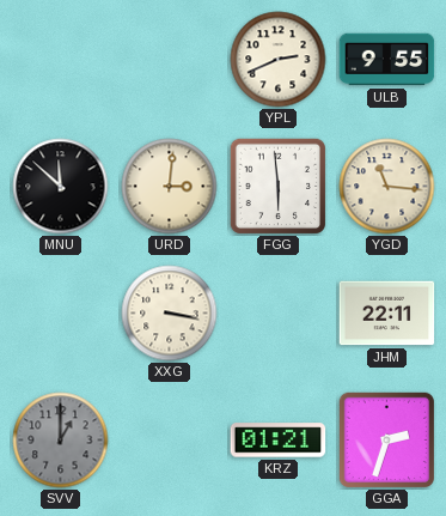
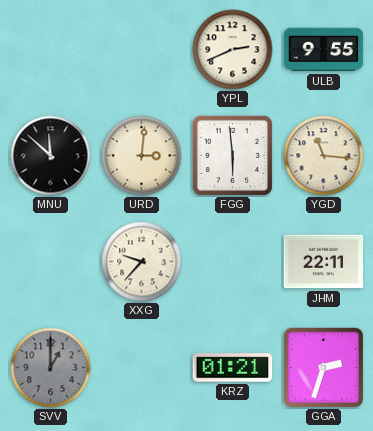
XXG: 3:17 -> 9:37 (142, 262)
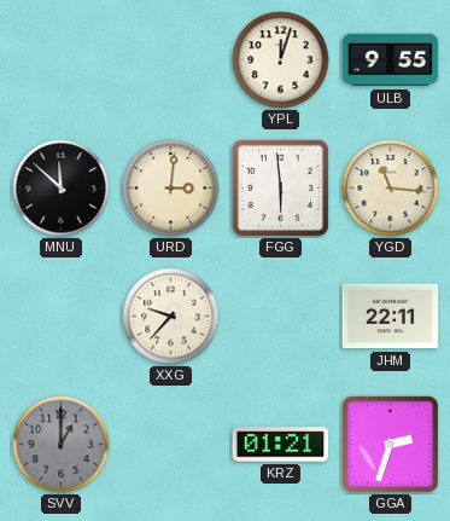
YPL: 2:41 -> 12:03 (281, 60)
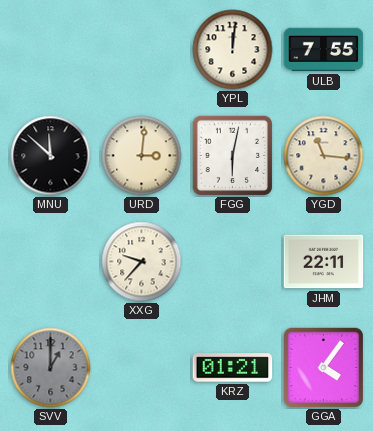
YPL: 12:03 -> 12:01 (233, 50)
ULB: 9:55 -> 7:55 (324, 50)
FGG: 5:59 -> 6:02 (232, 155)
GGA: 2:33 -> 4:06 (323, 367)
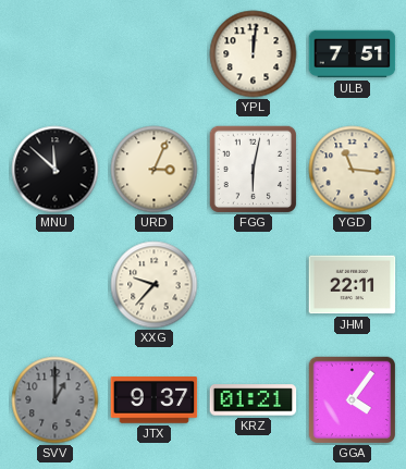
ULB: 7:55 -> 7:51 (353, 54)
URD: 3:01 -> 3:04 (155, 170)
JTX: none -> 9:37 (155, 400)
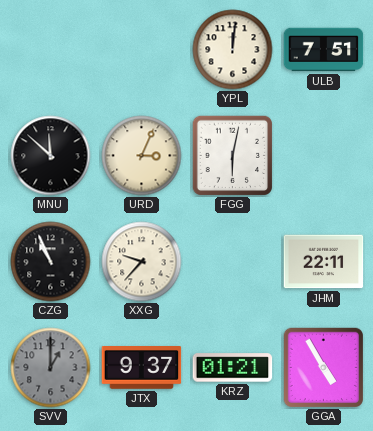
YGD: 11:16 -> none (353, 170)
CZG: none -> 10:56 (51, 262)
GGA: 4:06 -> 4:55 (323, 367)
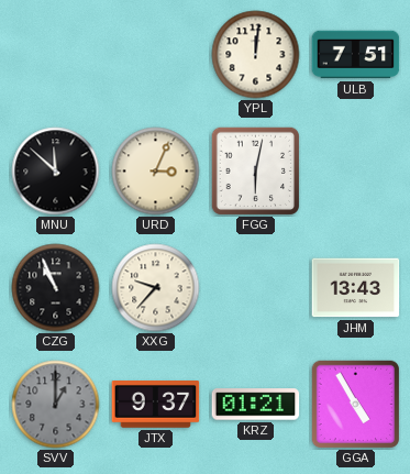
JHM: 22:11 -> 13:43 (356, 288)
